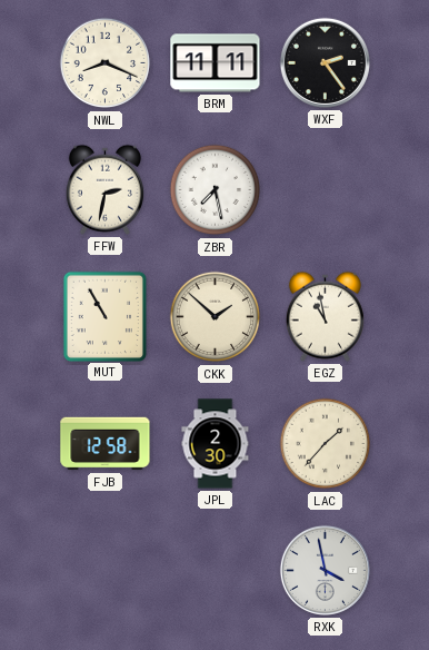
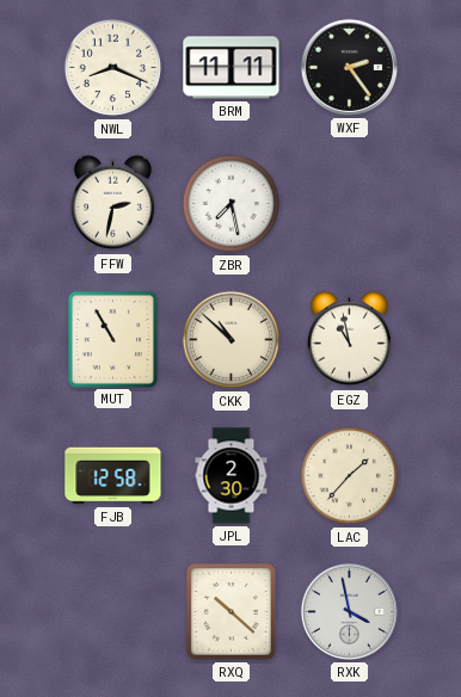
CKK: 1:52 -> 10:52 (232, 340)
RXQ: none -> 10:22 (232, 612)
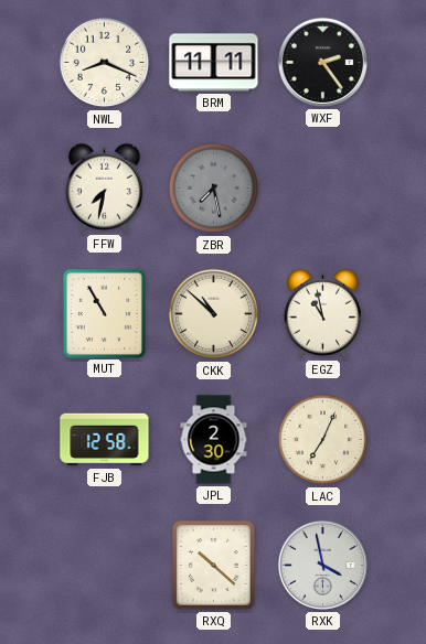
FFW: 2:32 -> 7:32 (104, 187)
ZBR dial: white -> grey (214, 189)
LAC: 1:37 -> 7:04 (323, 440)
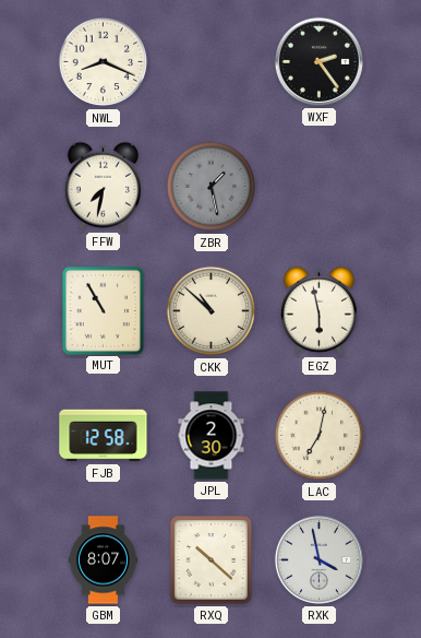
BRM: 11:11 -> none (214, 63)
ZBR: 7:28 -> 1:28 (212, 187)
EGZ: 10:58 -> 5:58 (318, 310)
LAC: 7:04 -> 7:02 (320, 436)
GBM: none -> 8:07 (103, 560)
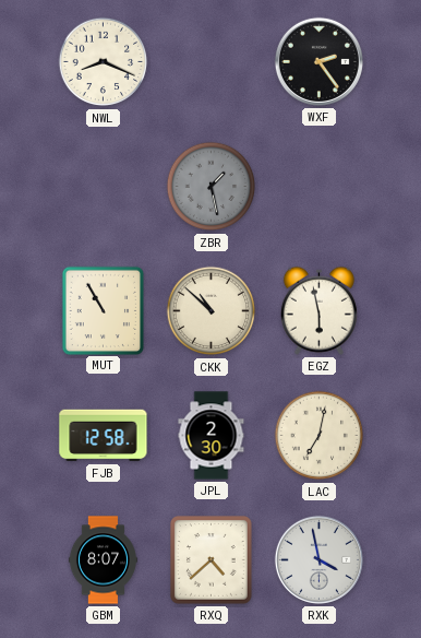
FFW: 7:32 -> none (103, 186)
RXQ: 10:22 -> 4:38 (212, 560)
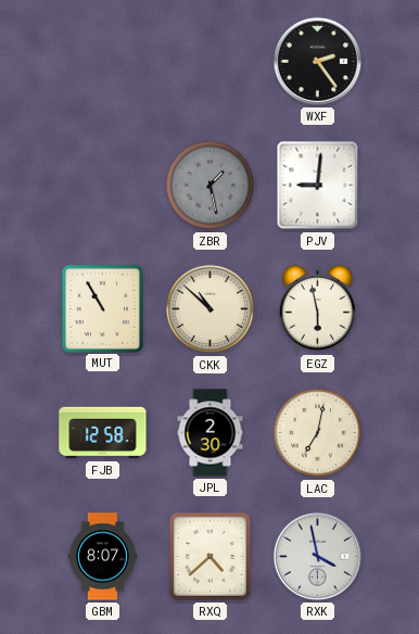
NWL: 8:19 -> none (104, 62)
PJV: none -> 9:01 (318, 186)
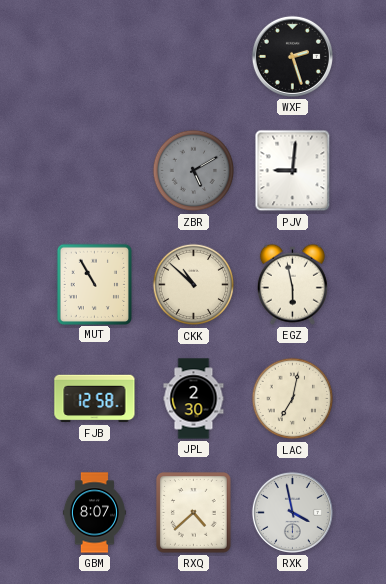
WXF: 2:24 -> 2:27 (292, 56)
ZBR: 1:28 -> 5:10 (194, 171)
